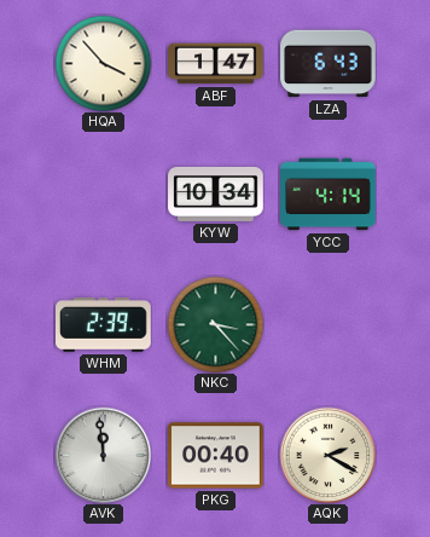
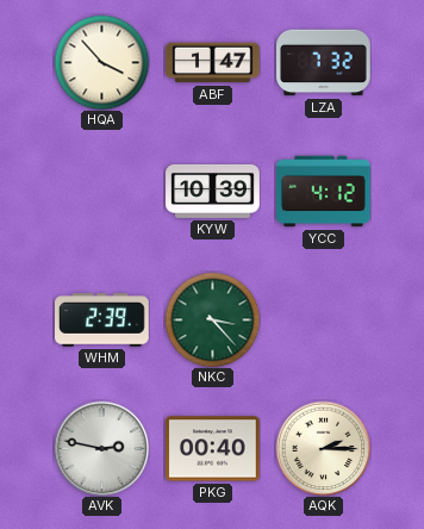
LZA: 6:43 -> 7:32 (324, 63)
KYW: 10:34 -> 10:39 (213, 191)
YCC: 4:14 -> 4:12 (324, 192)
AVK: 11:59 -> 2:47 (101, 448)
AQK: 2:20 -> 2:15 (323, 448)
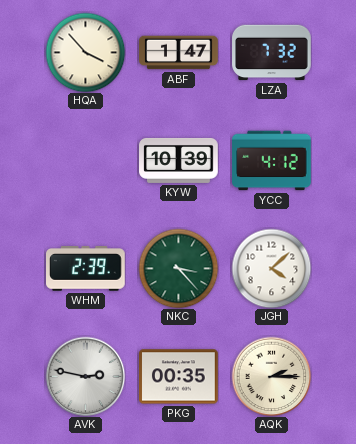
JGH: none -> 4:08 (271, 268)
PKG: 00:40 -> 00:35 (179, 377)
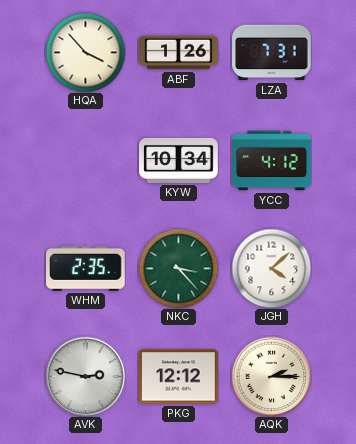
ABF: 1:47 -> 1:26 (179, 53)
LZA: 7:32 -> 7:31 (272, 53)
KYW: 10:39 -> 10:34 (179, 160)
WHM: 2:39 -> 2:35 (86, 269)
PKG: 00:35 -> 12:12 (179, 377)
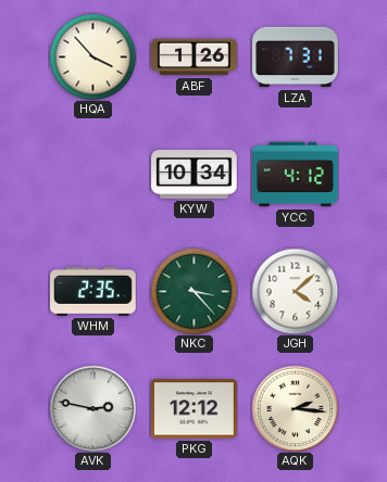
AQK: 2:15 -> 2:16 (295, 408)
